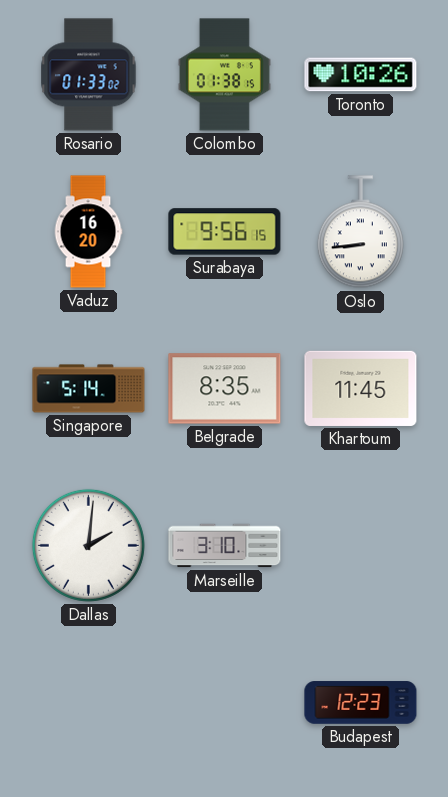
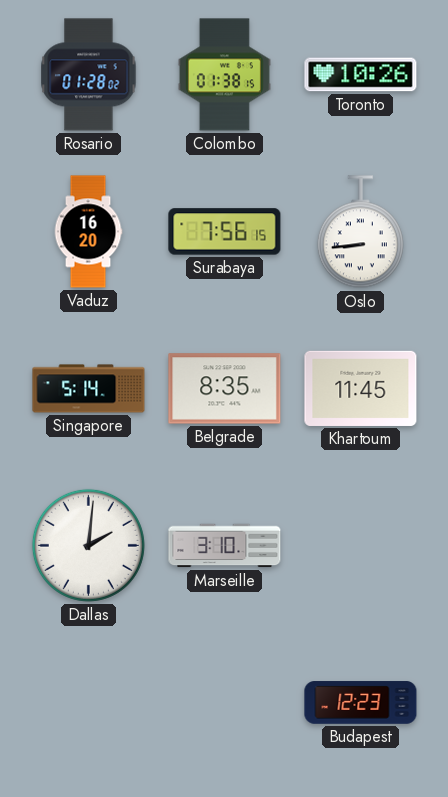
Rosario: 01:33 -> 01:28 (89, 75)
Surabaya: 9:56 -> 7:56 (225, 232)
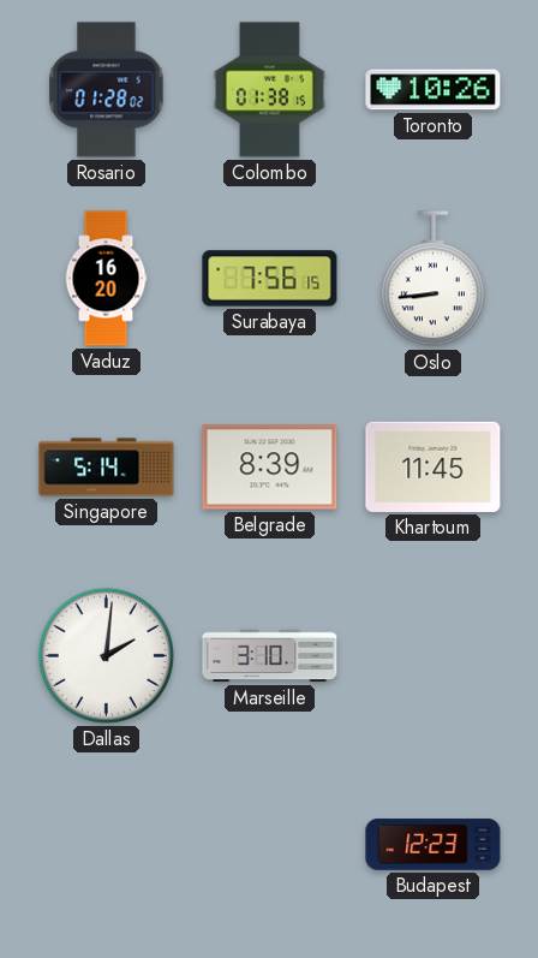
Belgrade: 8:35 -> 8:39 (270, 468)
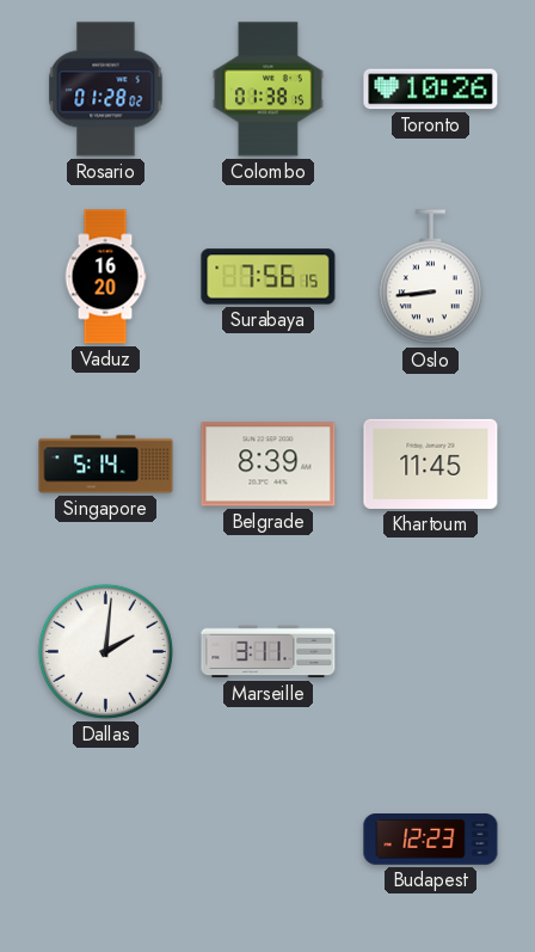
Marseille: 3:10 -> 3:11 (269, 652)
